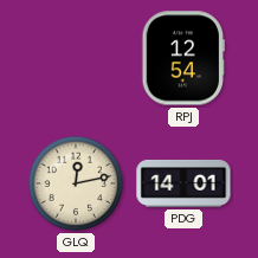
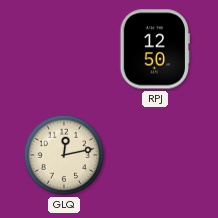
RPJ: 12:54 -> 12:50 (155, 49)
PDG: 14:01 -> none (183, 183)
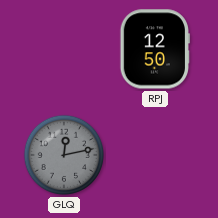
GLQ dial: cream -> grey (64, 155)
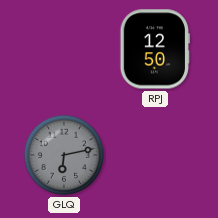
GLQ: 12:13 -> 6:13 (64, 155)
